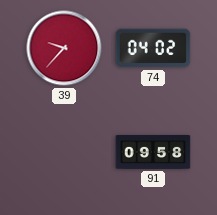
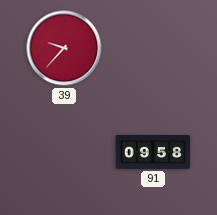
74: 04:02 -> none (153, 48)
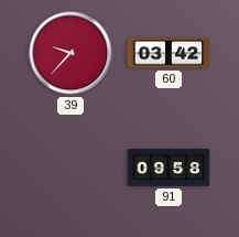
60: none -> 03:42 (169, 53)
